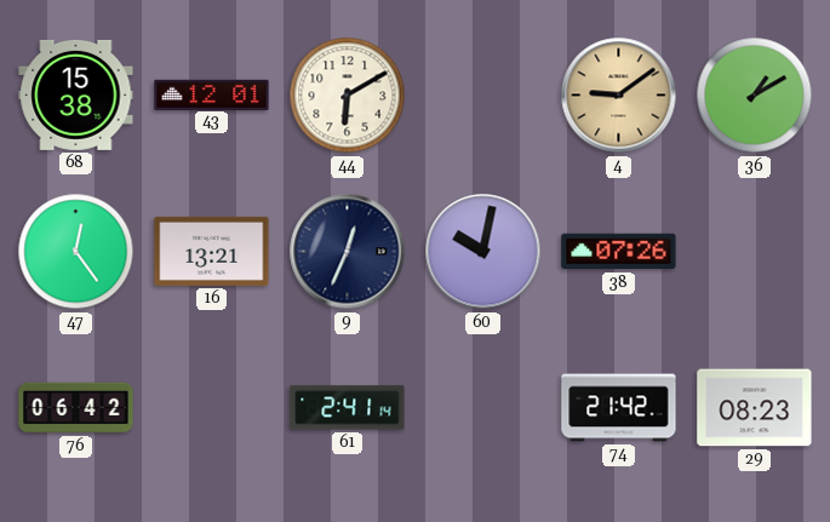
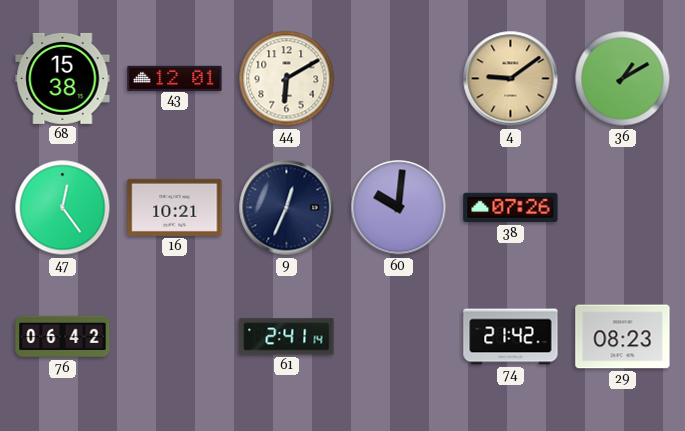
16: 13:21 -> 10:21 (175, 207)
60: 10:02 -> 10:01 (399, 208)
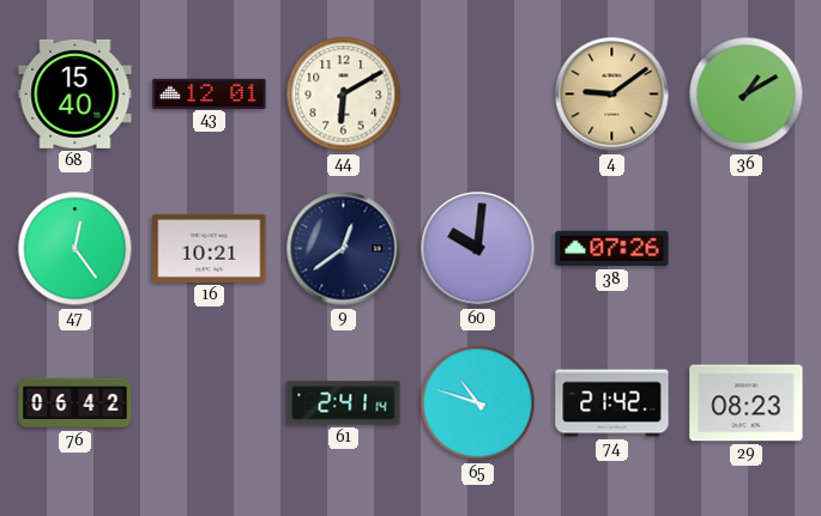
68: 15:38 -> 15:40 (76, 93)
9: 12:34 -> 12:39 (344, 249)
65: none -> 10:48 (478, 403)
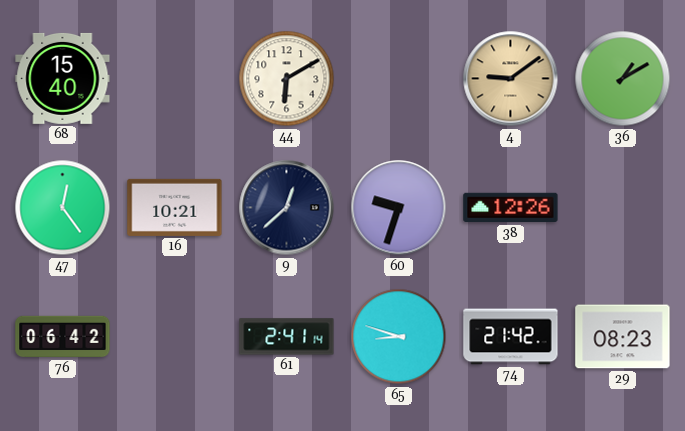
43: 12:01 -> none (210, 93)
9: 12:39 -> 12:38 (287, 208)
60: 10:01 -> 9:33 (399, 208)
38: 07:26 -> 12:26 (511, 208)
65: 10:48 -> 8:48 (399, 337)
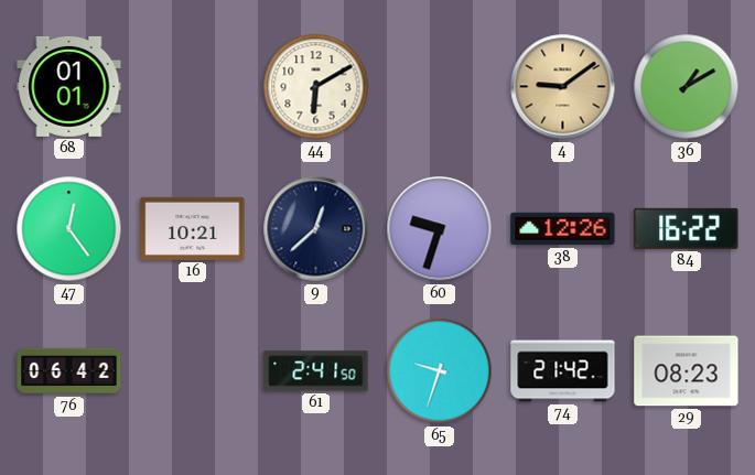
68: 15:40 -> 01:01 (69, 86)
84: none -> 16:22 (687, 228)
61: 2:41:14 -> 2:41:50 (316, 371)
65: 8:48 -> 9:33 (440, 371)
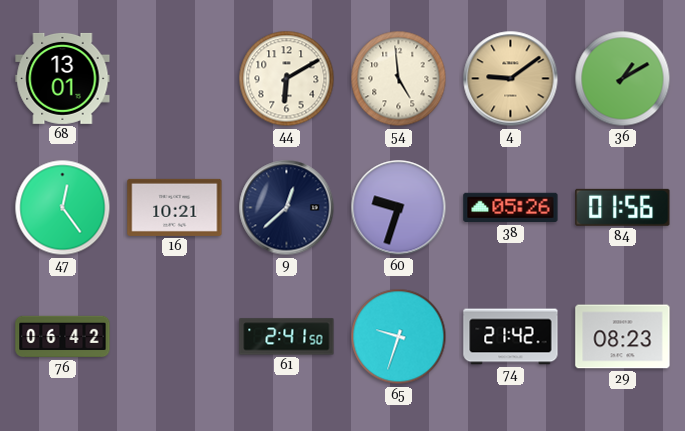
68: 01:01 -> 13:01 (63, 78)
54: none -> 4:59 (399, 79)
38: 12:26 -> 05:26 (511, 208)
84: 16:22 -> 01:56 (623, 207)
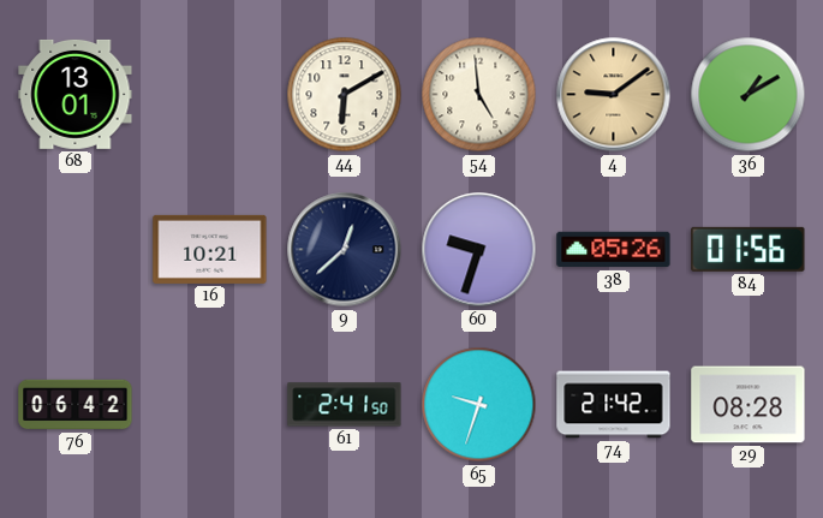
47: 12:24 -> none (63, 208)
29: 08:23 -> 08:28 (749, 405)
